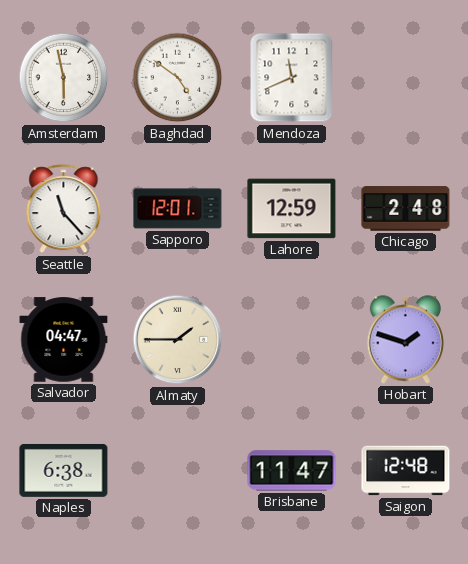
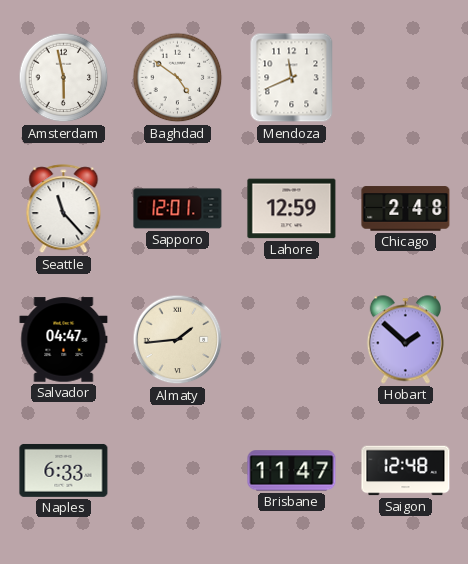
Almaty: 1:45 -> 1:44 (178, 340)
Hobart: 1:48 -> 1:52 (405, 340)
Naples: 6:38 -> 6:33 (64, 470)
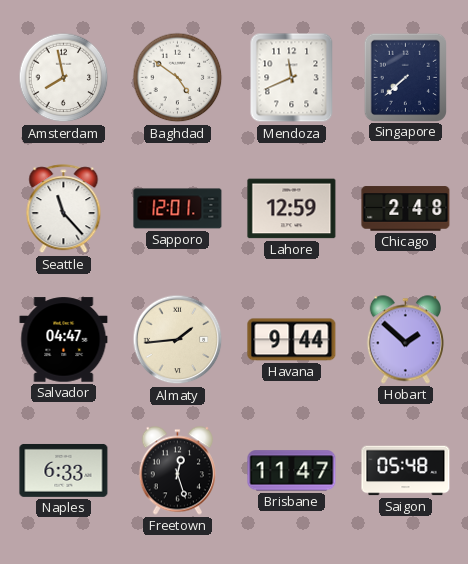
Amsterdam: 5:58 -> 7:58 (64, 78)
Singapore: none -> 7:38 (405, 77)
Havana: none -> 9:44 (292, 340)
Freetown: none -> 12:27 (177, 471)
Saigon: 12:48 -> 05:48 (406, 471)
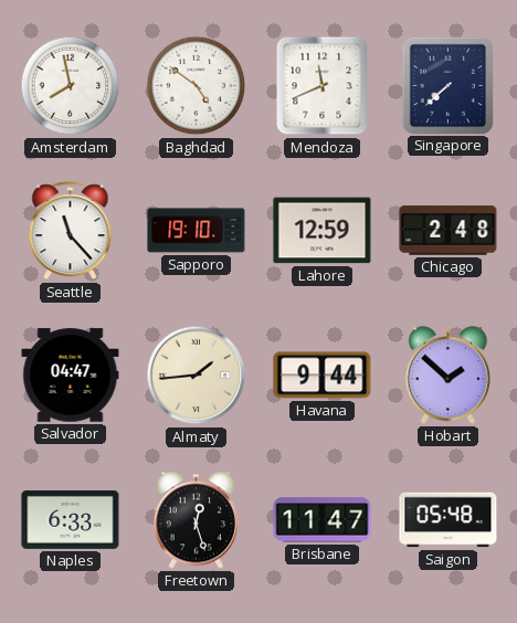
Sapporo: 12:01 -> 19:10 (197, 231)
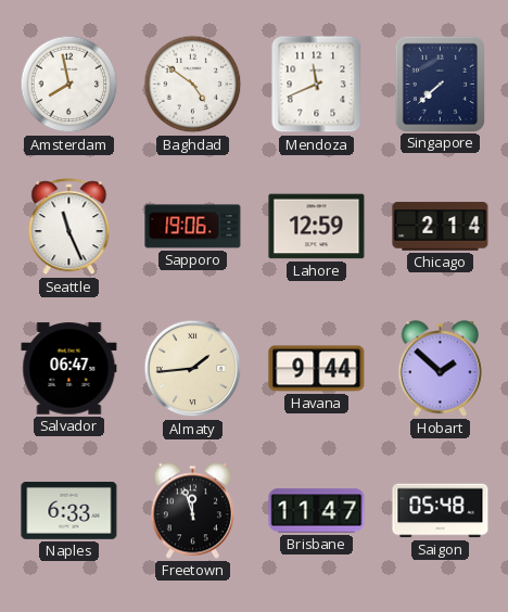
Seattle: 11:23 -> 11:26 (69, 227)
Sapporo: 19:10 -> 19:06 (193, 227)
Chicago: 2:48 -> 2:14 (441, 227)
Salvador: 04:47 -> 06:47 (69, 369)
Freetown: 12:27 -> 11:57 (192, 511)
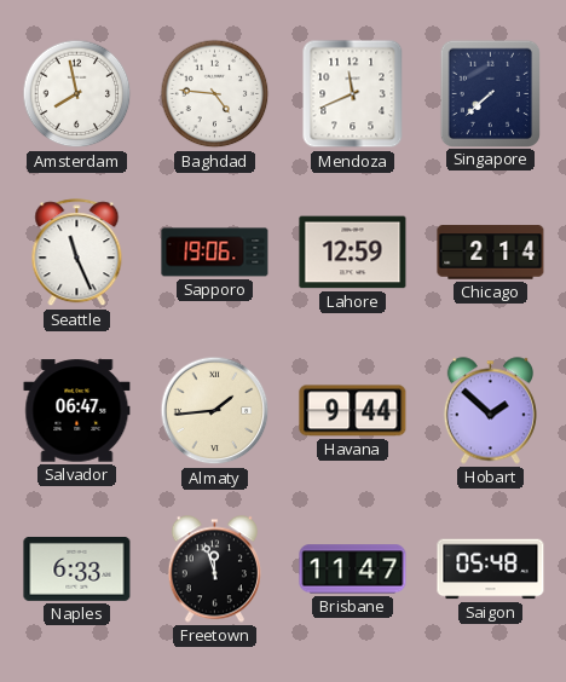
Baghdad: 4:51 -> 4:46 (215, 94)
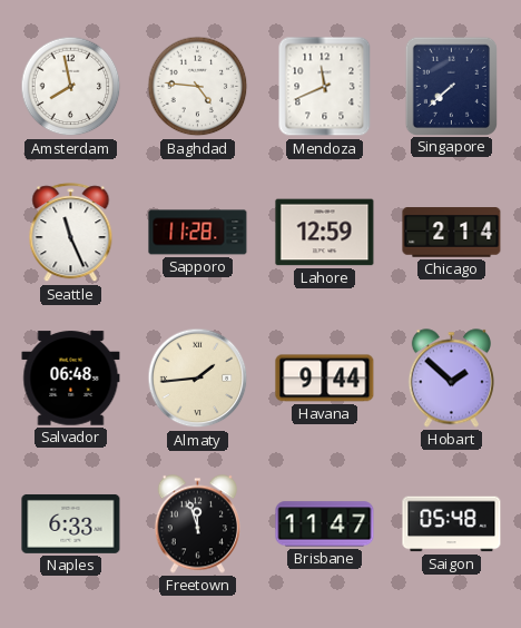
Sapporo: 19:06 -> 11:28 (198, 233)
Salvador: 06:47 -> 06:48 (71, 379)
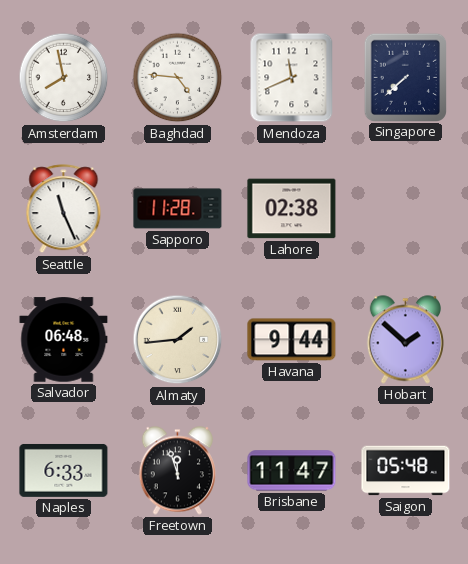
Lahore: 12:59 -> 02:38 (292, 209)
Chicago: 2:14 -> none (452, 233)
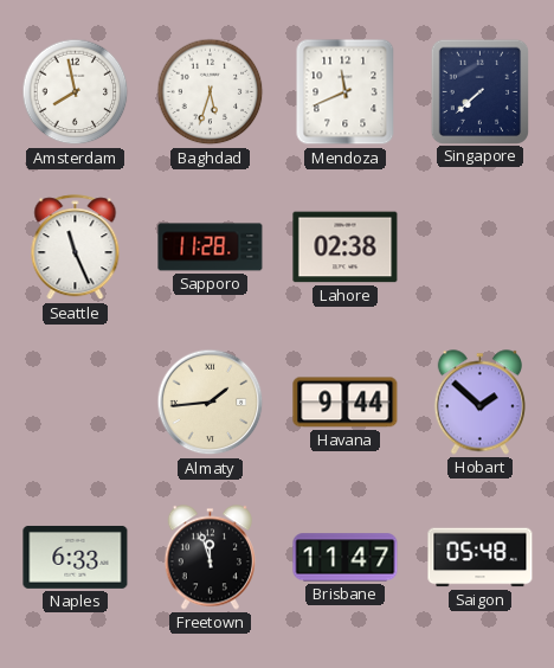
Baghdad: 4:46 -> 5:33 (211, 92)
Salvador: 06:48 -> none (64, 340)
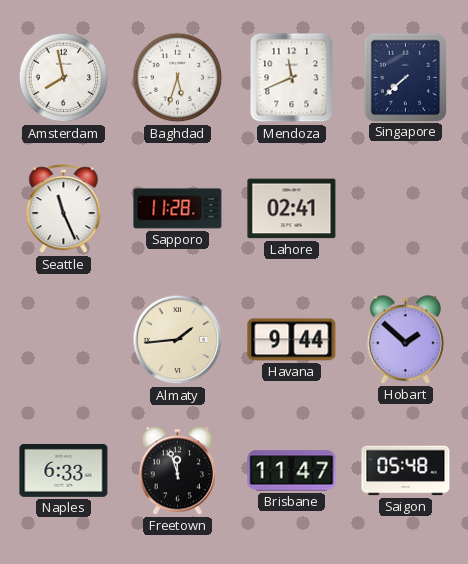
Lahore: 02:38 -> 02:41 (292, 209)
